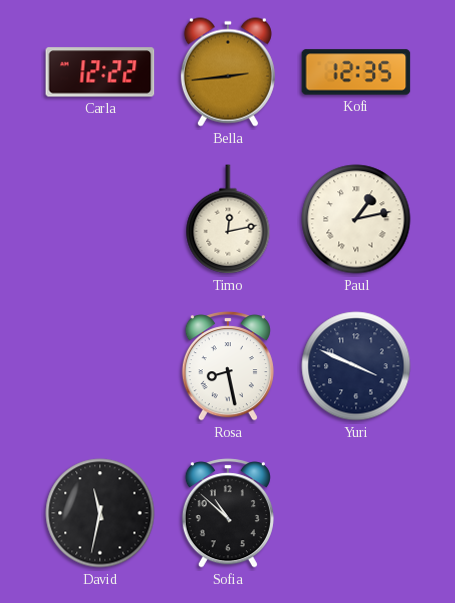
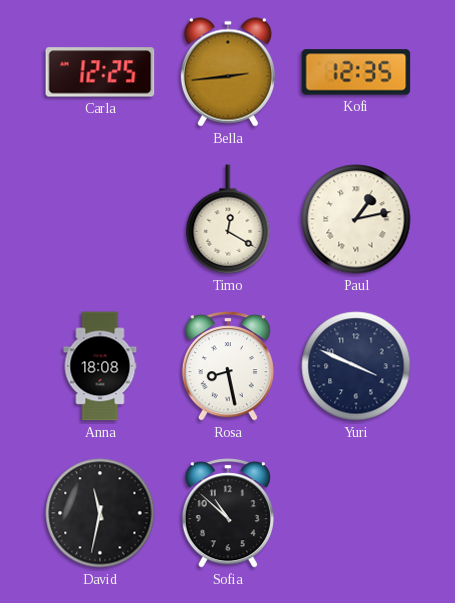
Carla: 12:22 -> 12:25 (100, 72)
Timo: 12:13 -> 12:20 (228, 219)
Anna: none -> 18:08 (100, 366)
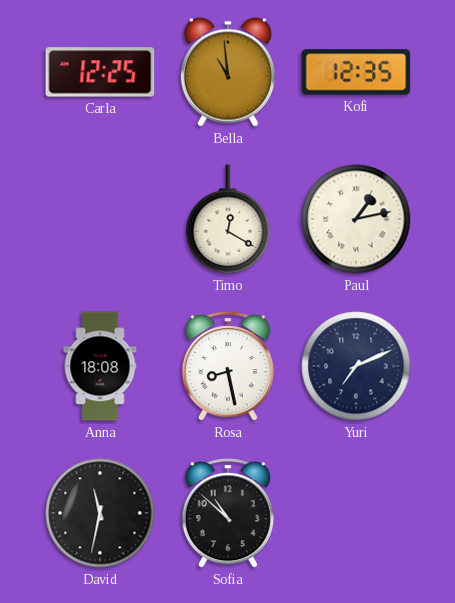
Bella: 2:44 -> 10:59 (228, 72)
Yuri: 3:49 -> 7:11 (356, 366)
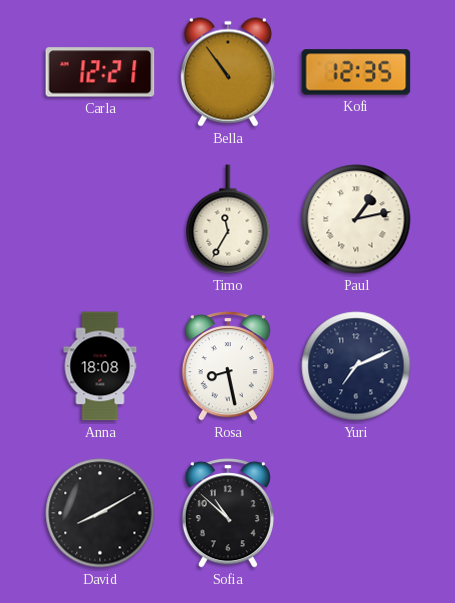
Carla: 12:25 -> 12:21 (100, 72)
Bella: 10:59 -> 10:54 (228, 72)
Timo: 12:20 -> 11:35 (228, 219)
David: 11:32 -> 8:10 (100, 513)
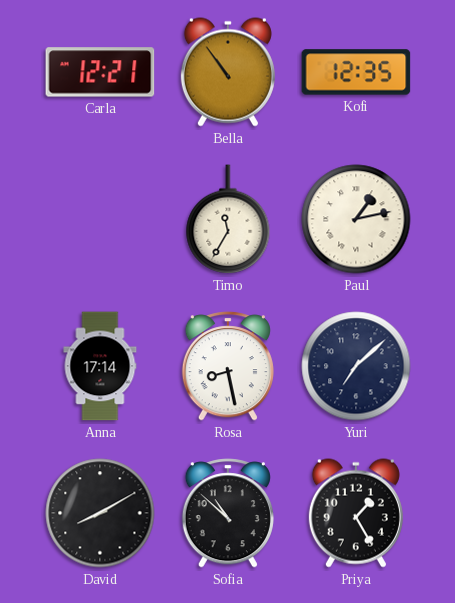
Anna: 18:08 -> 17:14 (100, 366)
Yuri: 7:11 -> 7:08 (356, 366)
Priya: none -> 1:25 (356, 513)
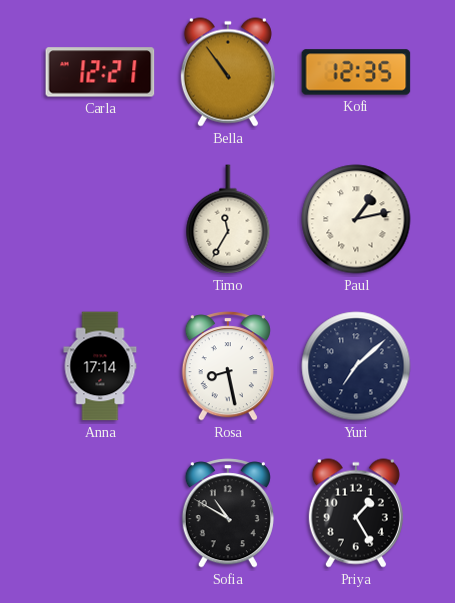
David: 8:10 -> none (100, 513)
Sofia: 10:52 -> 10:50 (228, 513)
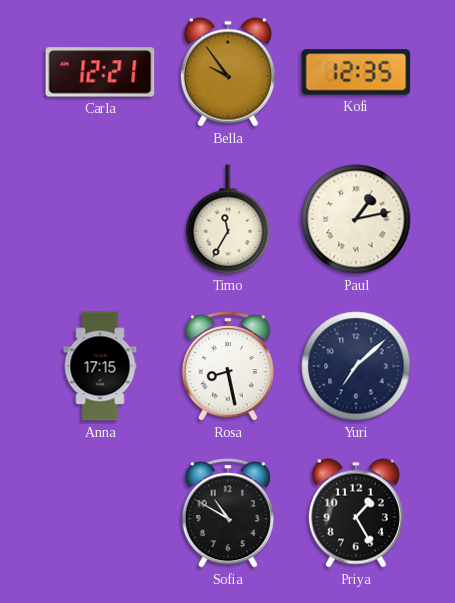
Bella: 10:54 -> 9:54 (228, 72)
Anna: 17:14 -> 17:15 (100, 366)
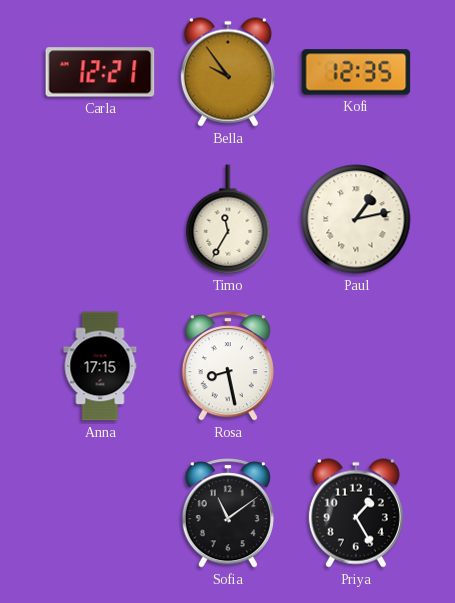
Yuri: 7:08 -> none (356, 366)
Sofia: 10:50 -> 11:09 (228, 513)
